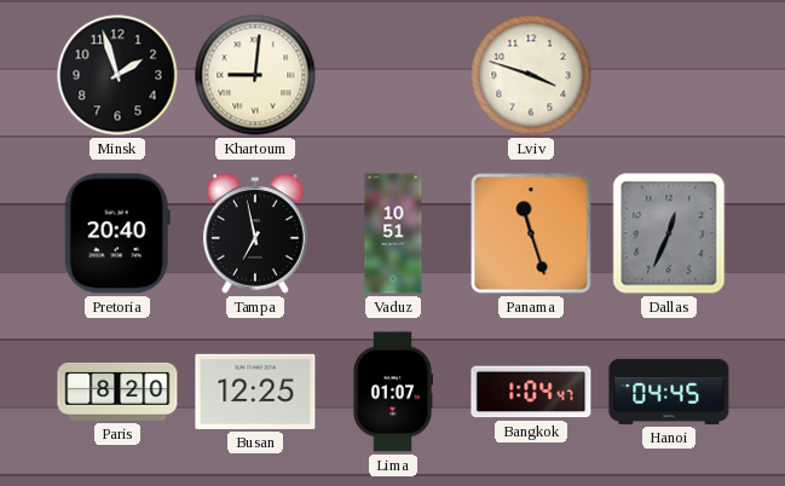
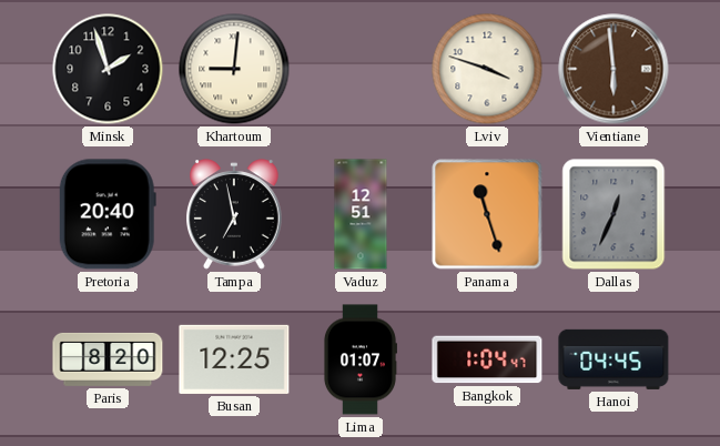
Vientiane: none -> 5:59 (613, 69)
Vaduz: 10:51 -> 12:51 (361, 214)
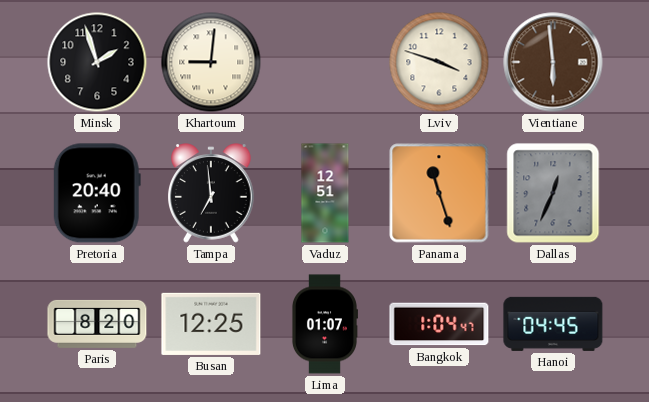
Tampa: 6:58 -> 6:59 (212, 193)
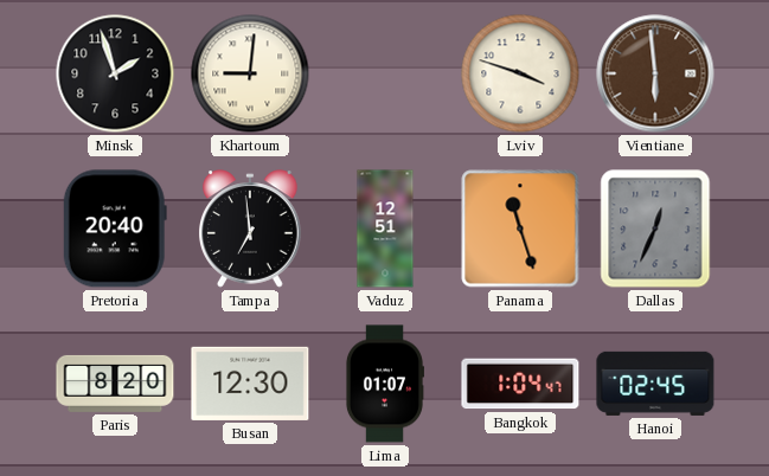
Busan: 12:25 -> 12:30 (250, 384)
Hanoi: 04:45 -> 02:45 (655, 384)
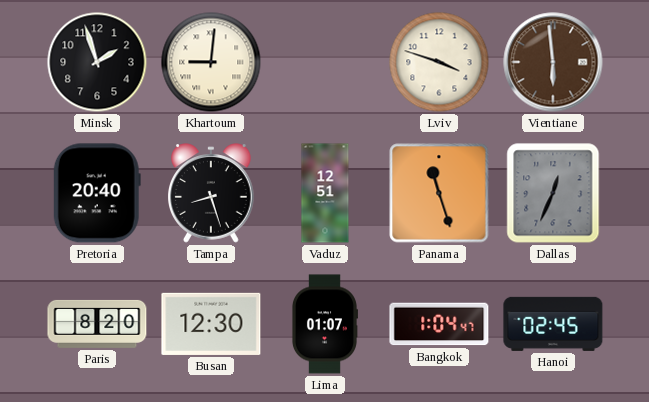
Tampa: 6:59 -> 8:27 (212, 193)
